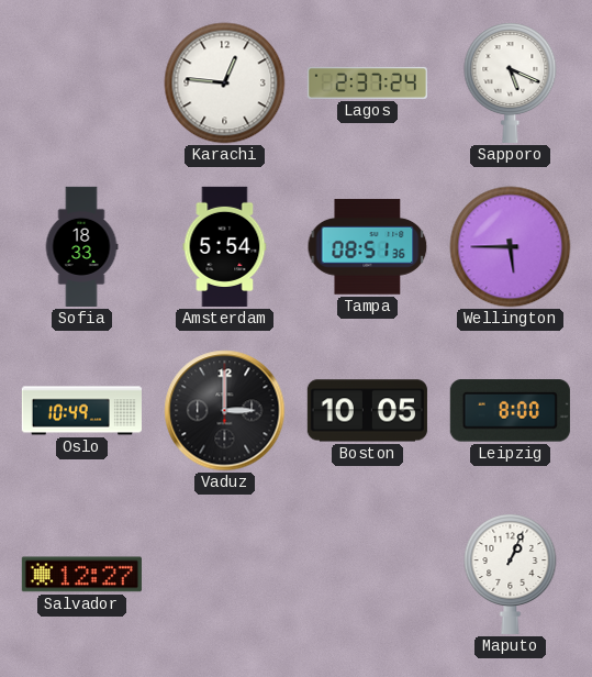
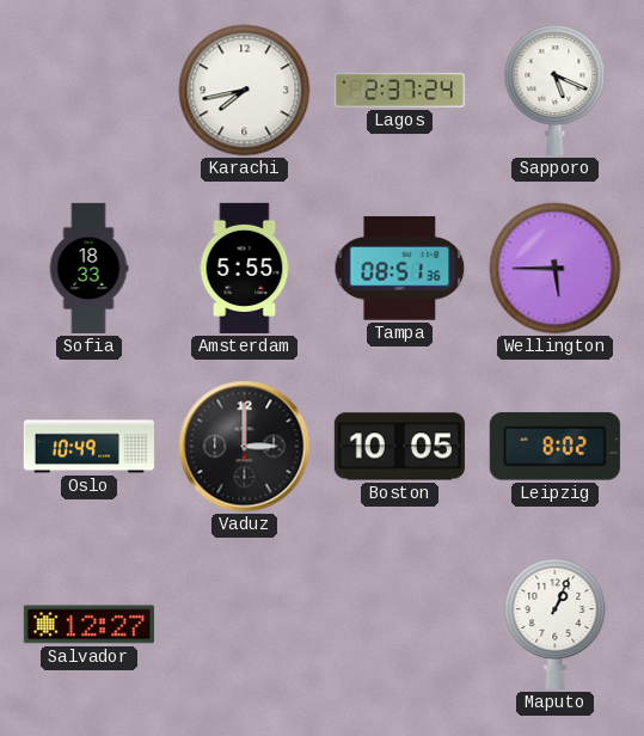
Karachi: 12:46 -> 7:43 (245, 91)
Amsterdam: 5:54 -> 5:55 (245, 268)
Leipzig: 8:00 -> 8:02 (554, 447)
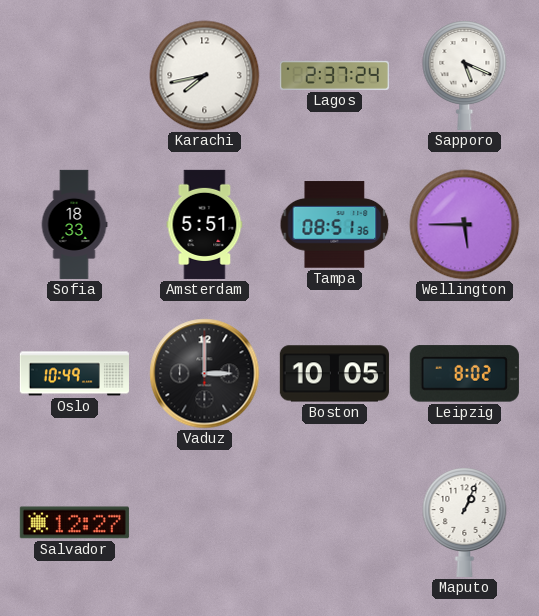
Amsterdam: 5:55 -> 5:51 (205, 224)
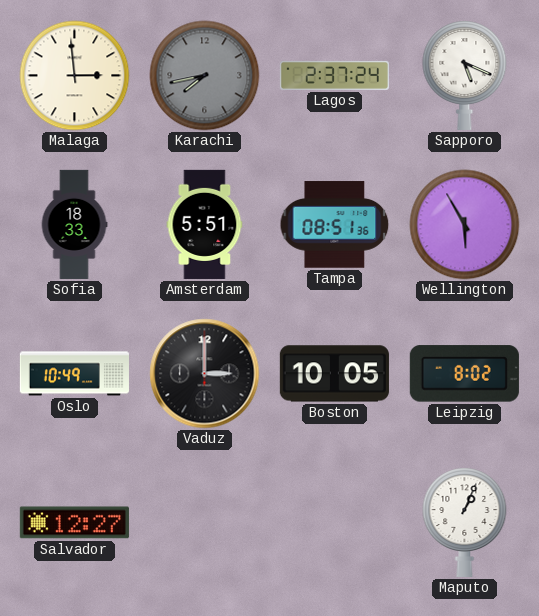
Malaga: none -> 2:59 (75, 76)
Karachi dial: white -> grey (205, 76)
Wellington: 5:45 -> 5:55 (465, 225)
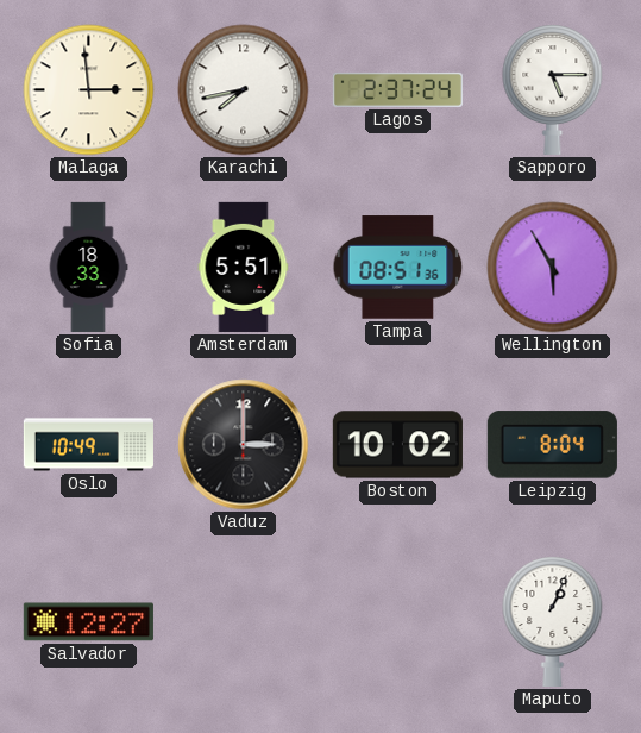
Karachi dial: grey -> white (244, 90)
Sapporo: 5:19 -> 5:15 (553, 89)
Boston: 10:05 -> 10:02 (397, 445)
Leipzig: 8:02 -> 8:04 (552, 445)
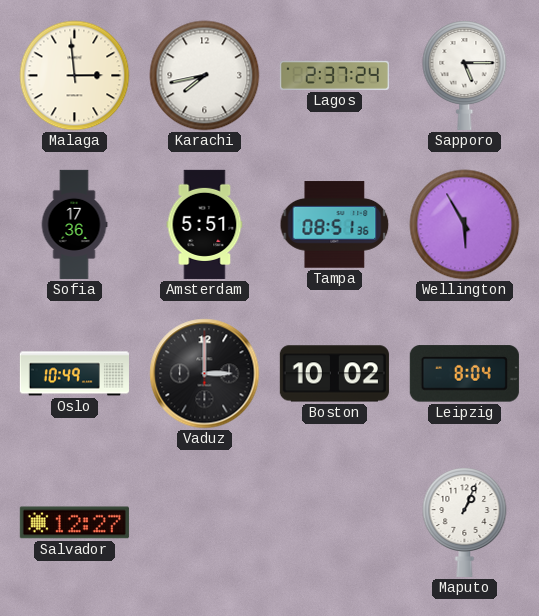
Sofia: 18:33 -> 17:36 (74, 224)
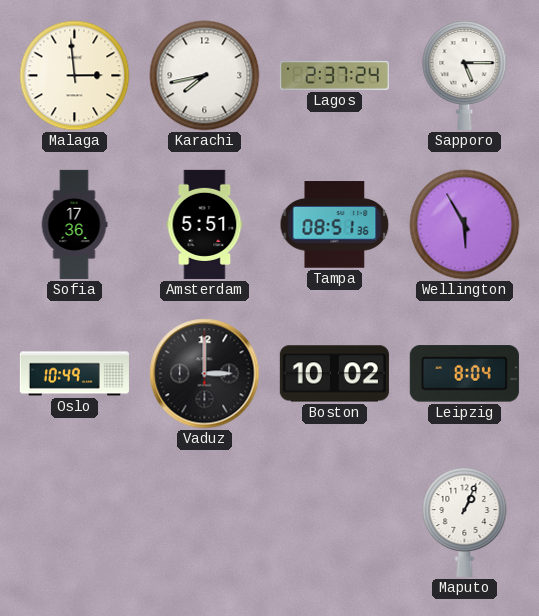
Salvador: 12:27 -> none (74, 523)
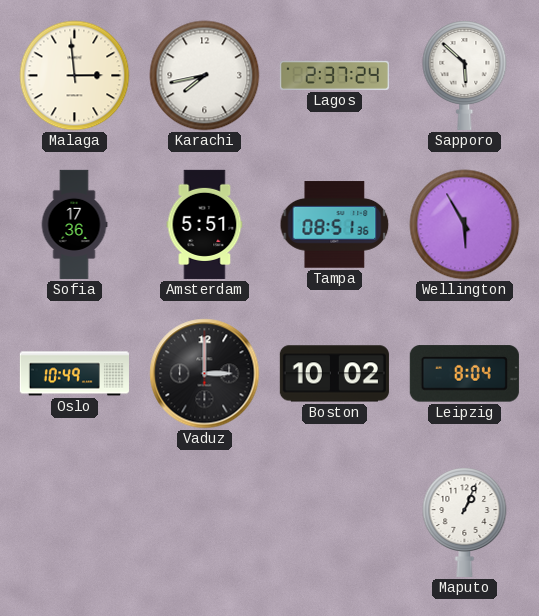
Sapporo: 5:15 -> 5:52 (465, 75)
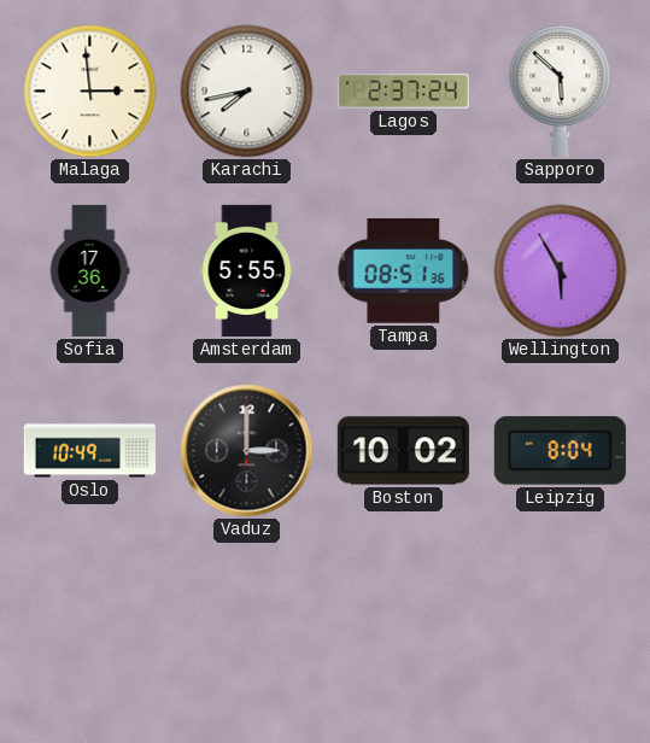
Amsterdam: 5:51 -> 5:55 (247, 270)
Maputo: 1:04 -> none (465, 522)
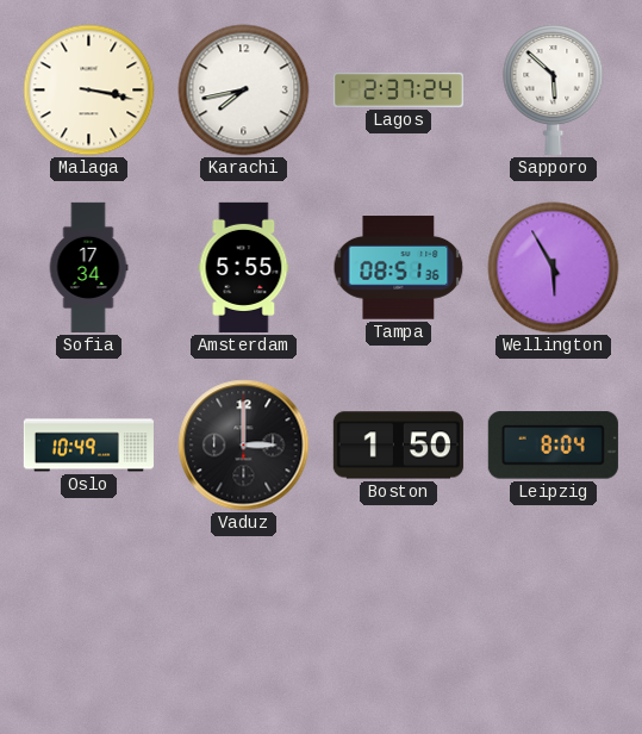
Malaga: 2:59 -> 3:17 (89, 91)
Sofia: 17:36 -> 17:34 (88, 267)
Boston: 10:02 -> 1:50 (398, 446)
